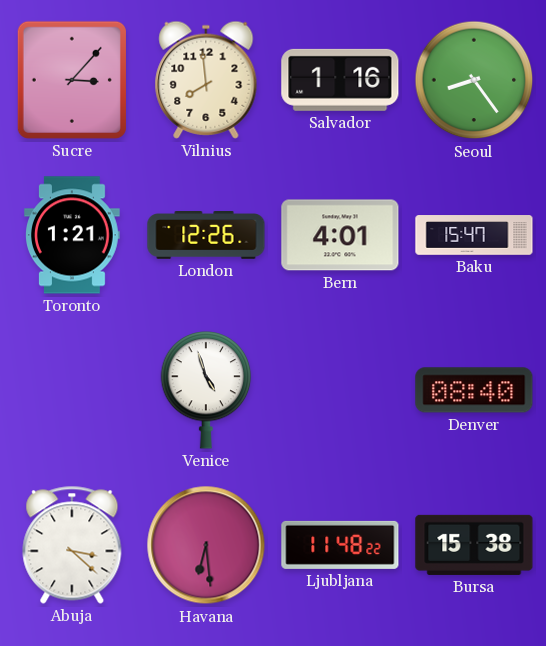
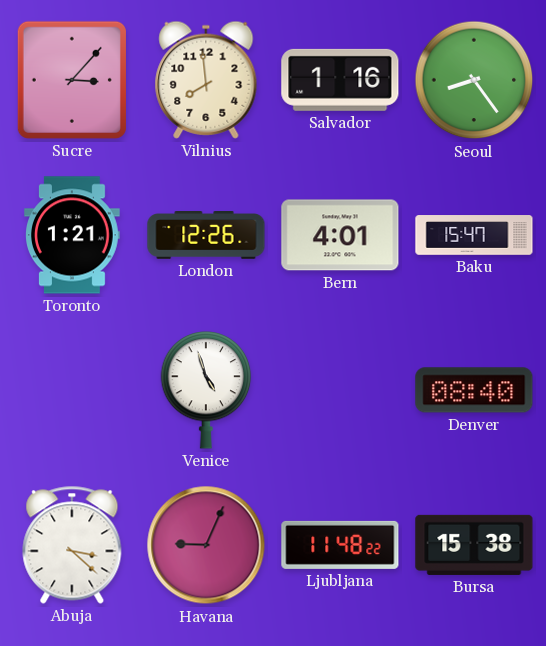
Havana: 6:29 -> 9:04 (206, 545)
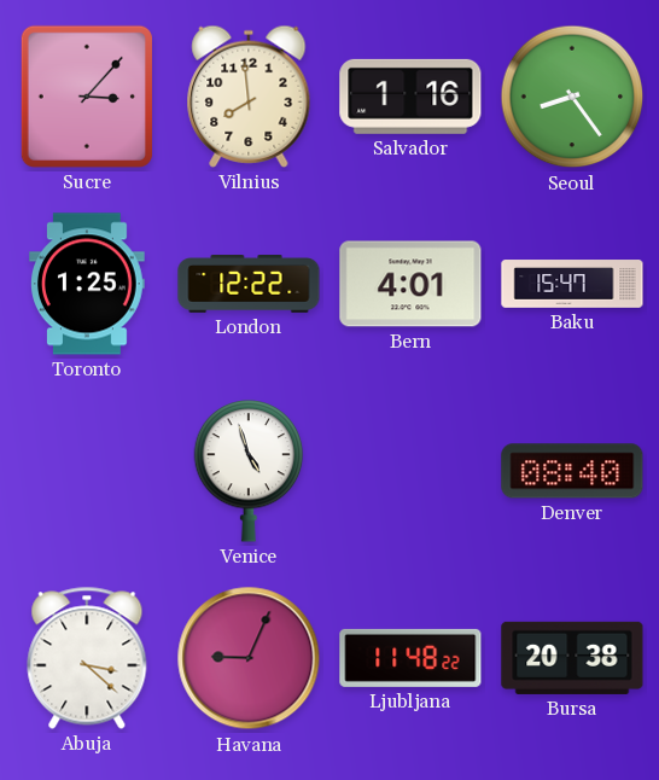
Toronto: 1:21 -> 1:25 (88, 284)
London: 12:26 -> 12:22 (249, 284)
Bursa: 15:38 -> 20:38 (572, 658)
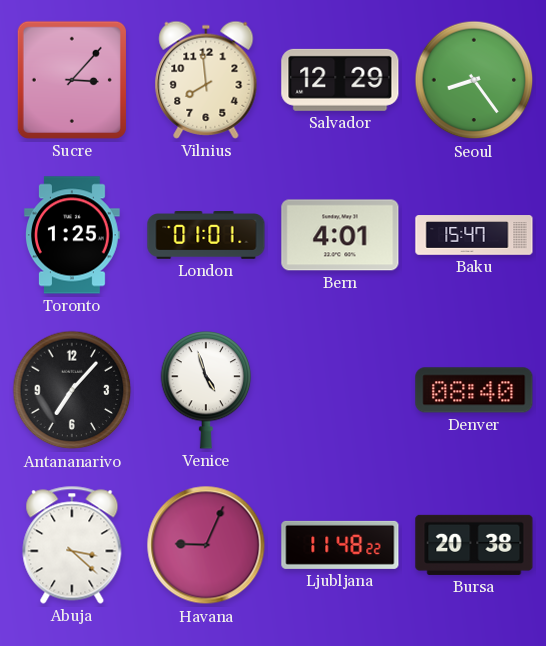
Salvador: 1:16 -> 12:29 (340, 80)
London: 12:22 -> 01:01 (206, 235)
Antananarivo: none -> 7:07 (72, 390)
